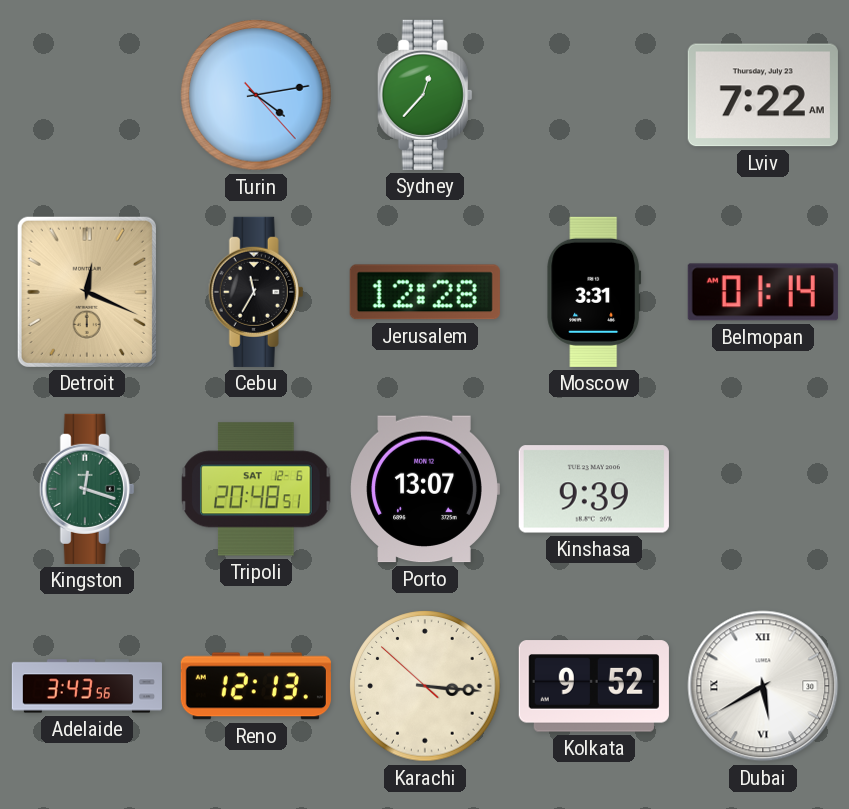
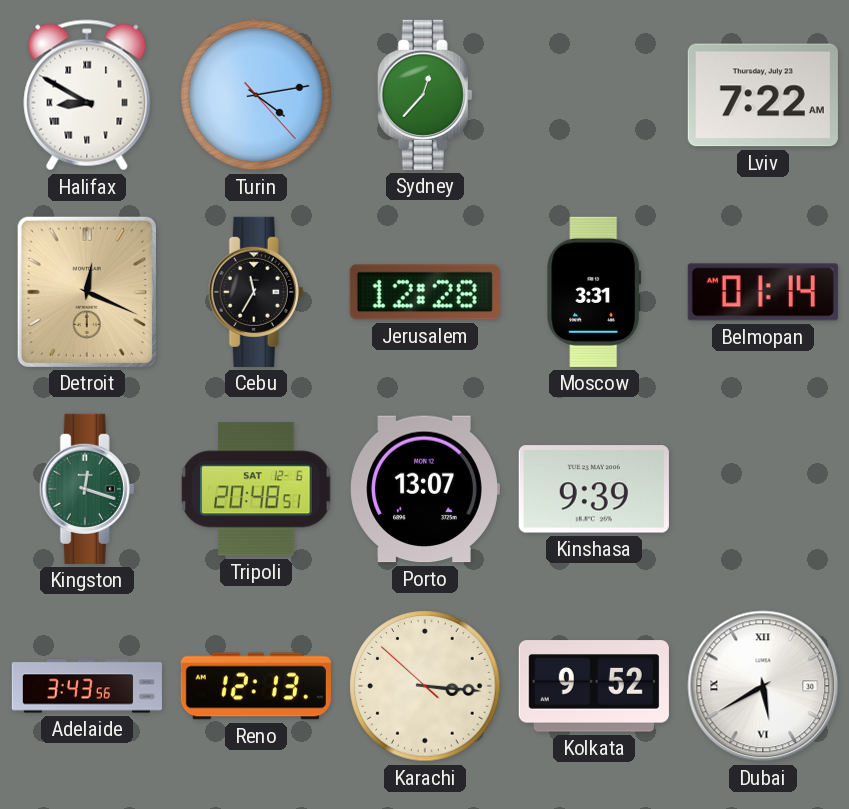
Halifax: none -> 8:50 (87, 95)
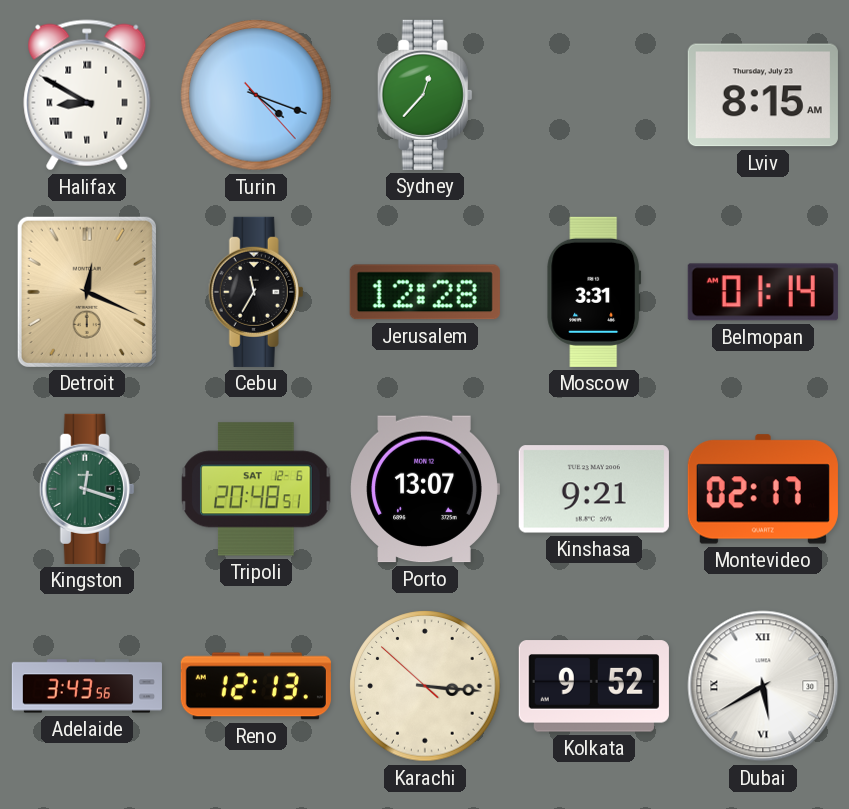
Turin: 4:13 -> 4:18 (256, 95)
Lviv: 7:22 -> 8:15 (763, 95)
Kinshasa: 9:39 -> 9:21 (594, 489)
Montevideo: none -> 02:17 (763, 489)
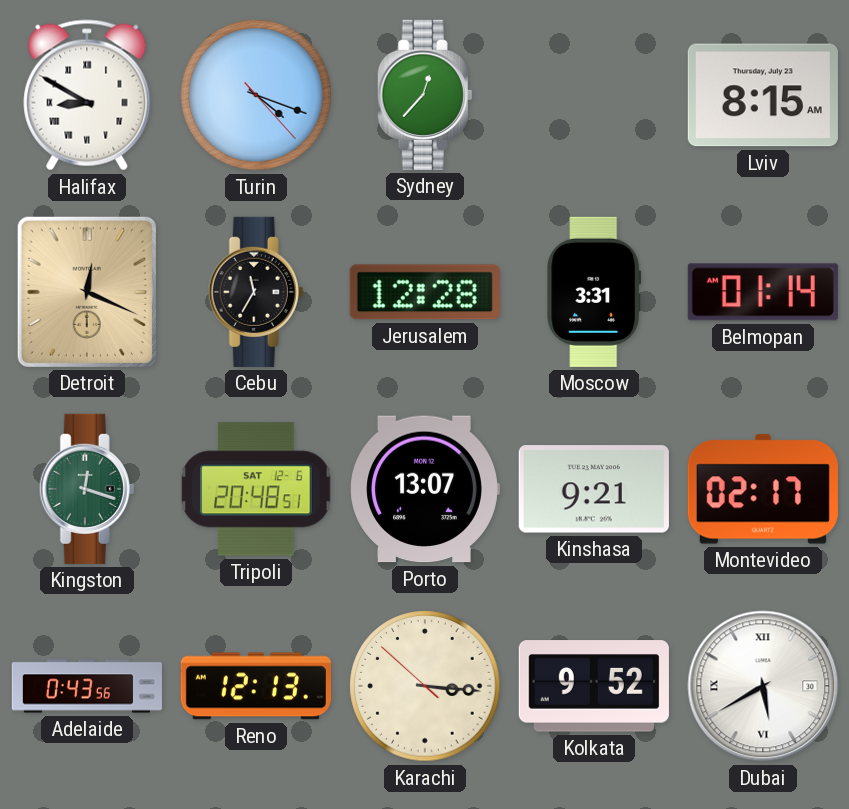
Adelaide: 3:43 -> 0:43 (87, 686)
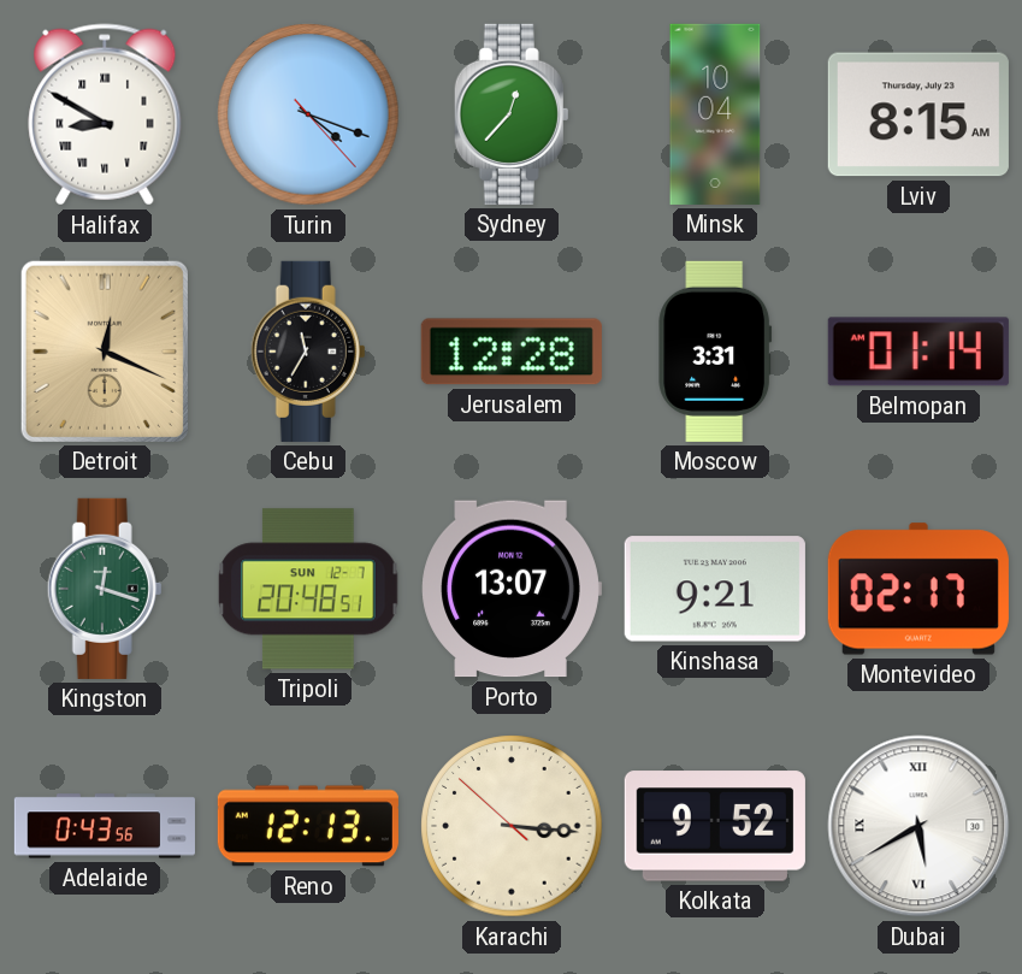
Minsk: none -> 10:04 (715, 114)
Tripoli date: SAT 12-6 -> SUN 12-7 (308, 589)
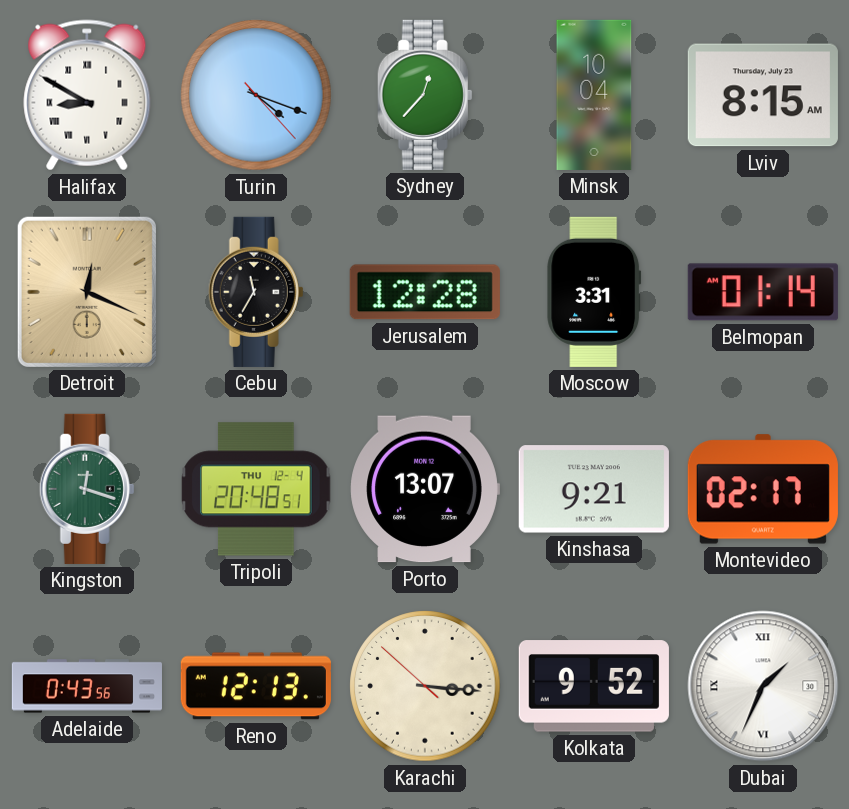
Tripoli date: SUN 12-7 -> THU 12-4 (256, 489)
Dubai: 5:40 -> 1:34 (763, 686)
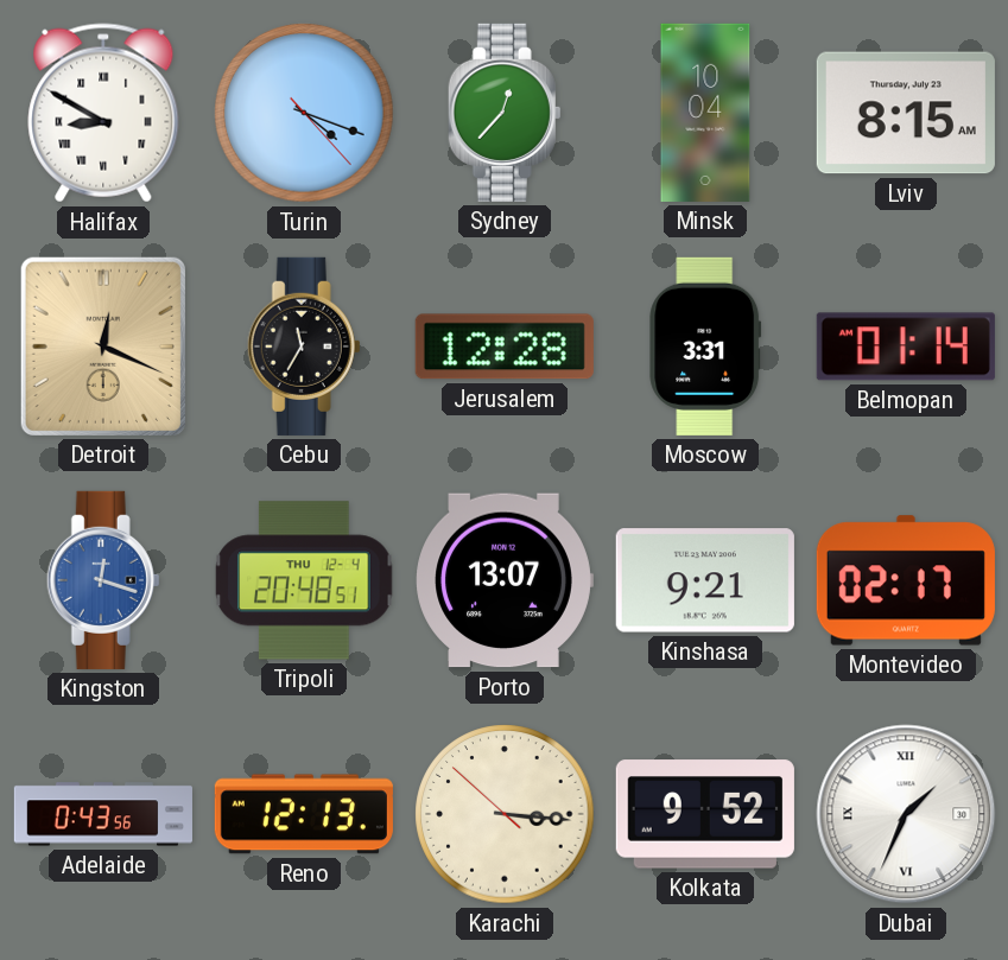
Kingston dial: green -> blue (103, 580)
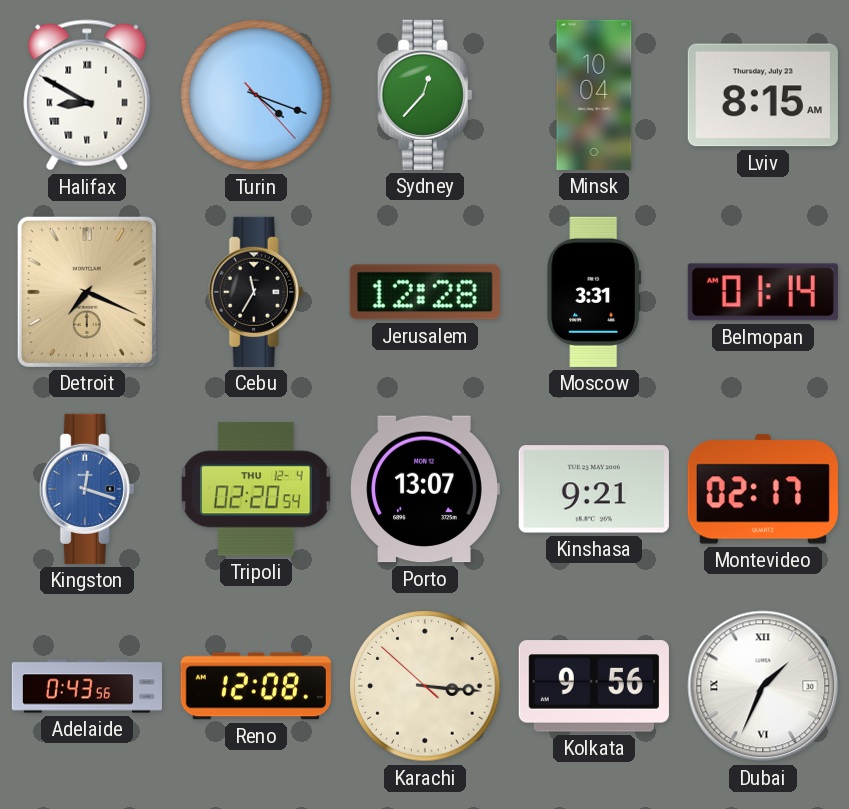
Detroit: 12:19 -> 7:19 (87, 292)
Tripoli: 20:48 -> 02:20 (256, 489)
Reno: 12:13 -> 12:08 (256, 686)
Kolkata: 9:52 -> 9:56 (594, 686)
